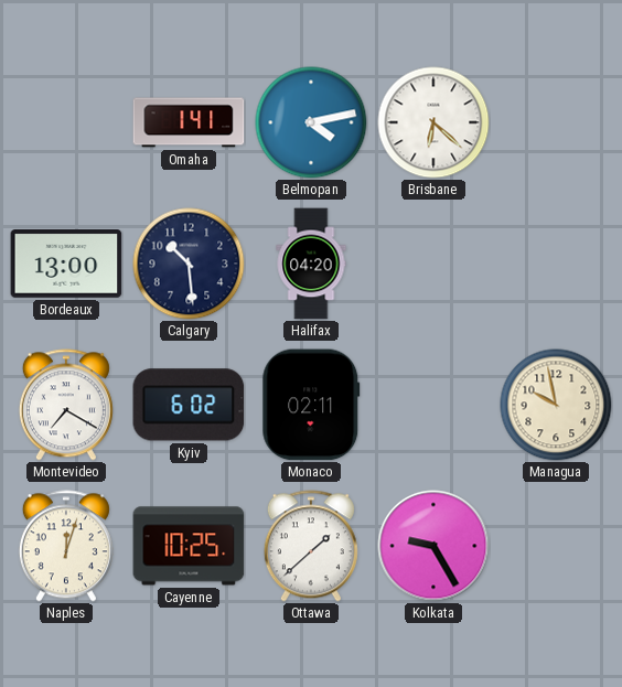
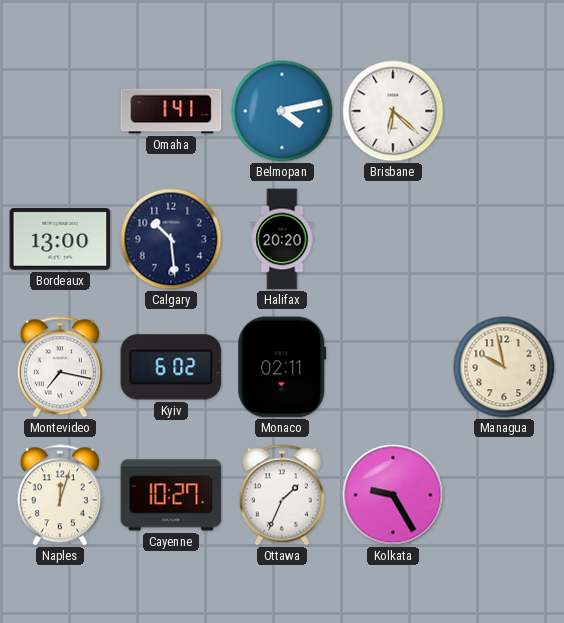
Halifax: 04:20 -> 20:20 (282, 239)
Montevideo: 7:20 -> 7:17 (60, 367)
Cayenne: 10:25 -> 10:27 (171, 495)
Ottawa: 1:38 -> 1:34 (282, 495)
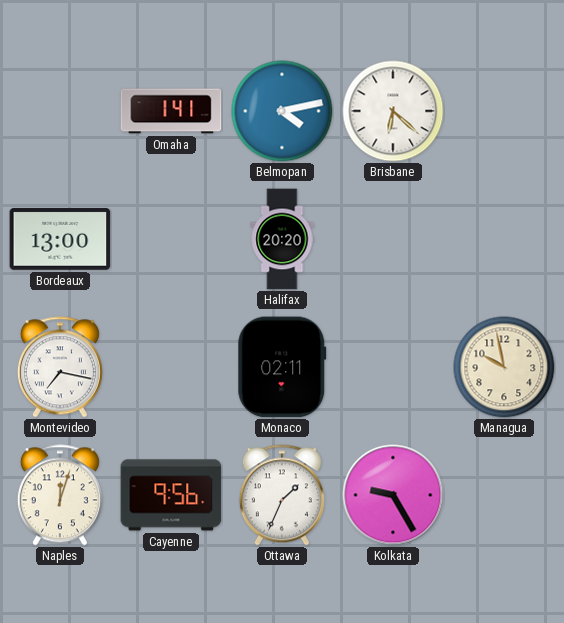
Calgary: 10:29 -> none (171, 239)
Kyiv: 6:02 -> none (171, 367)
Cayenne: 10:27 -> 9:56 (171, 495)
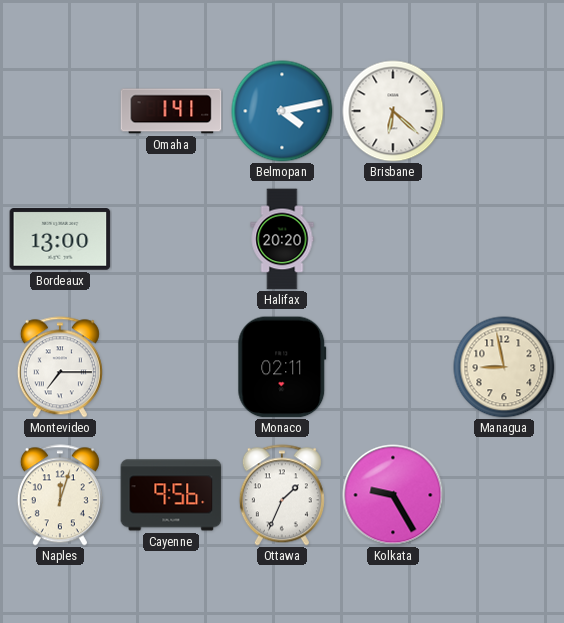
Montevideo: 7:17 -> 7:15 (60, 367)
Managua: 9:58 -> 8:58 (504, 367)
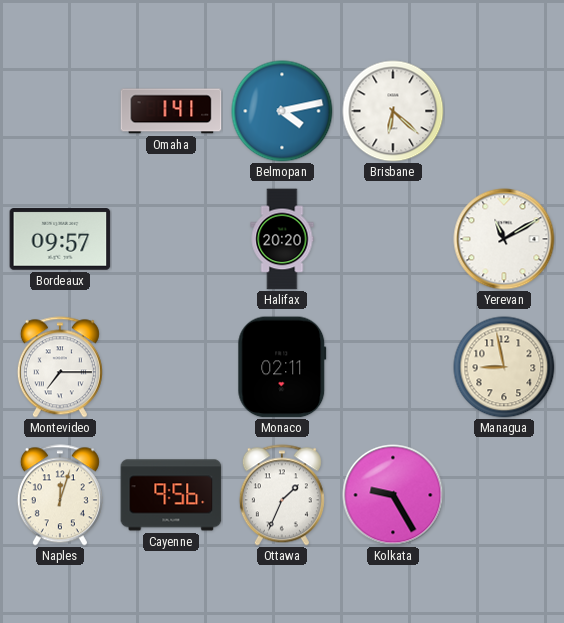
Bordeaux: 13:00 -> 09:57 (60, 239)
Yerevan: none -> 11:10 (504, 239)
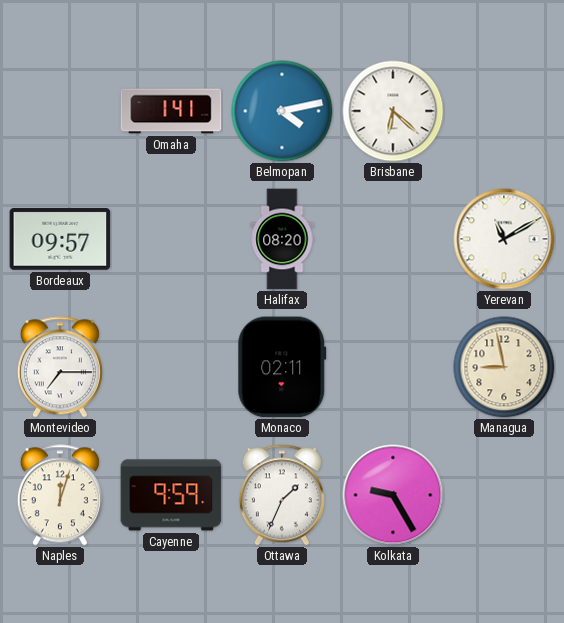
Halifax: 20:20 -> 08:20 (282, 239)
Cayenne: 9:56 -> 9:59 (171, 495)
